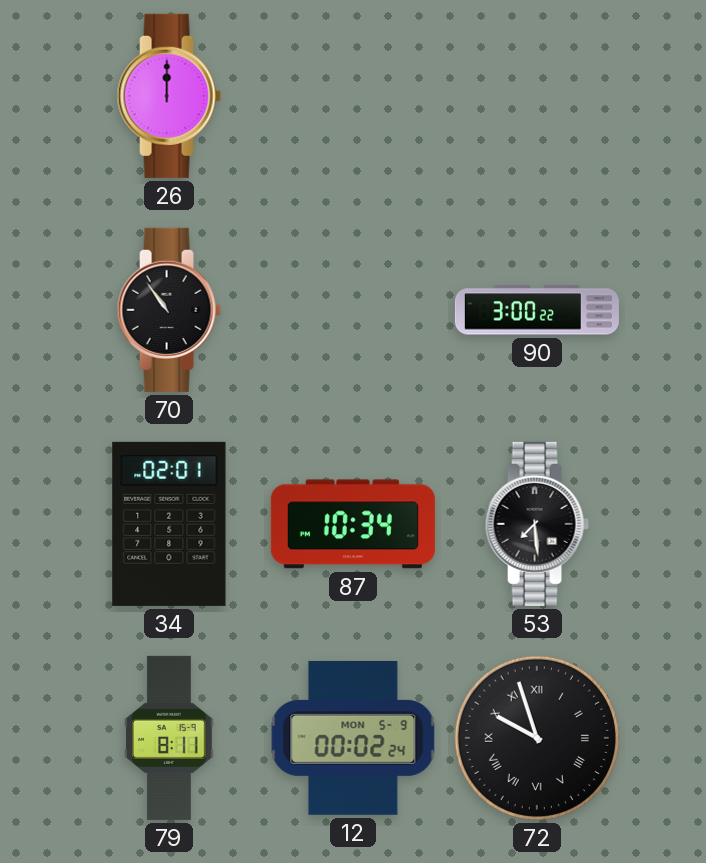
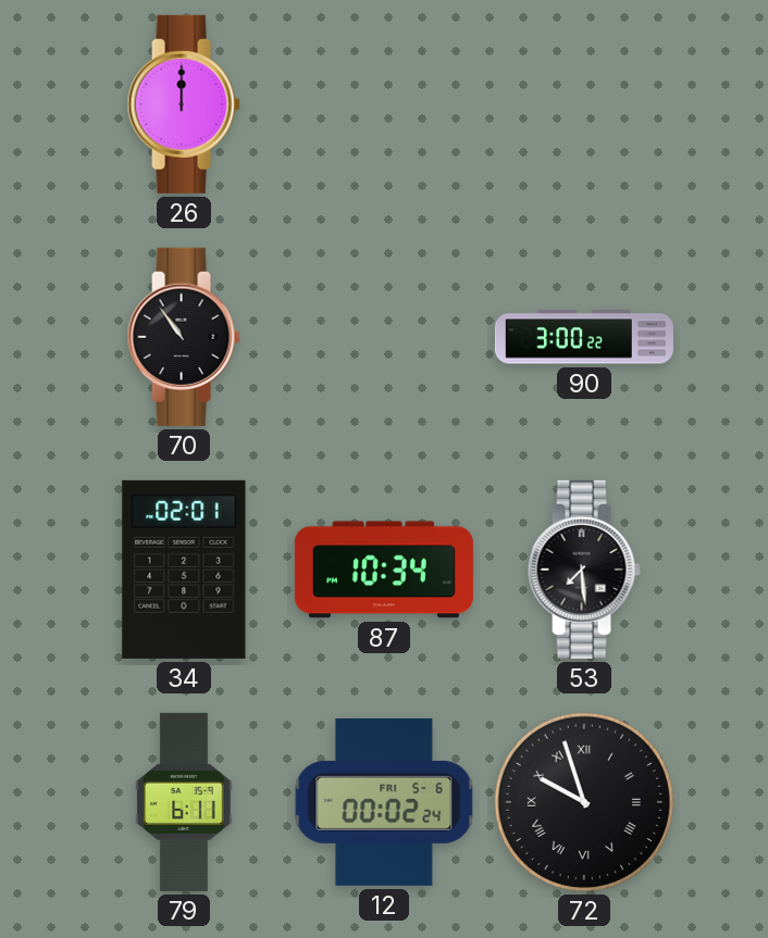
79: 8:11 -> 6:11 (184, 802)
12 date: MON 5-9 -> FRI 5-6 (384, 802)
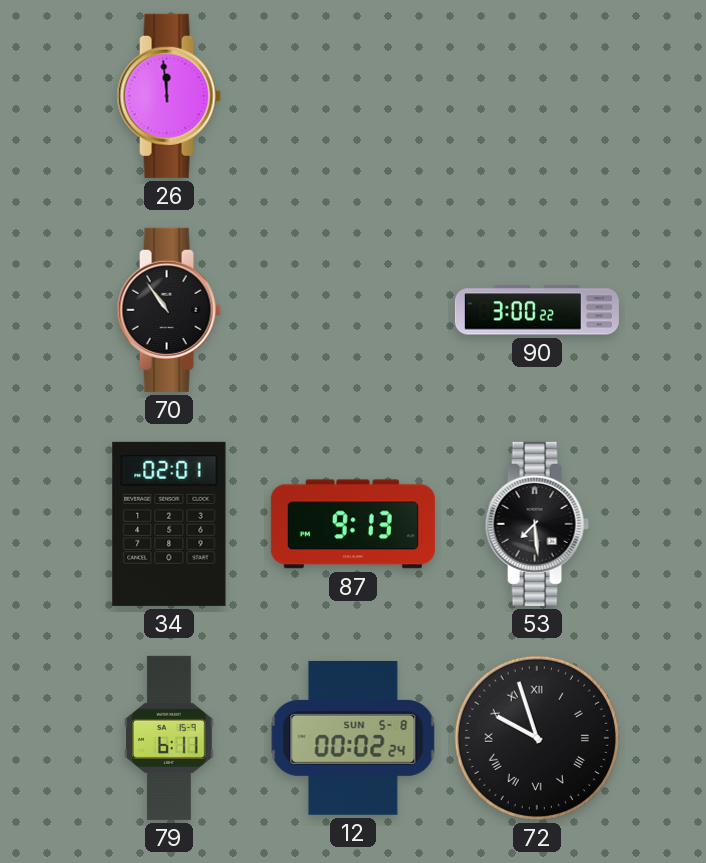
26: 12:00 -> 11:59 (169, 96)
87: 10:34 -> 9:13 (353, 524)
12 date: FRI 5-6 -> SUN 5-8 (353, 738)
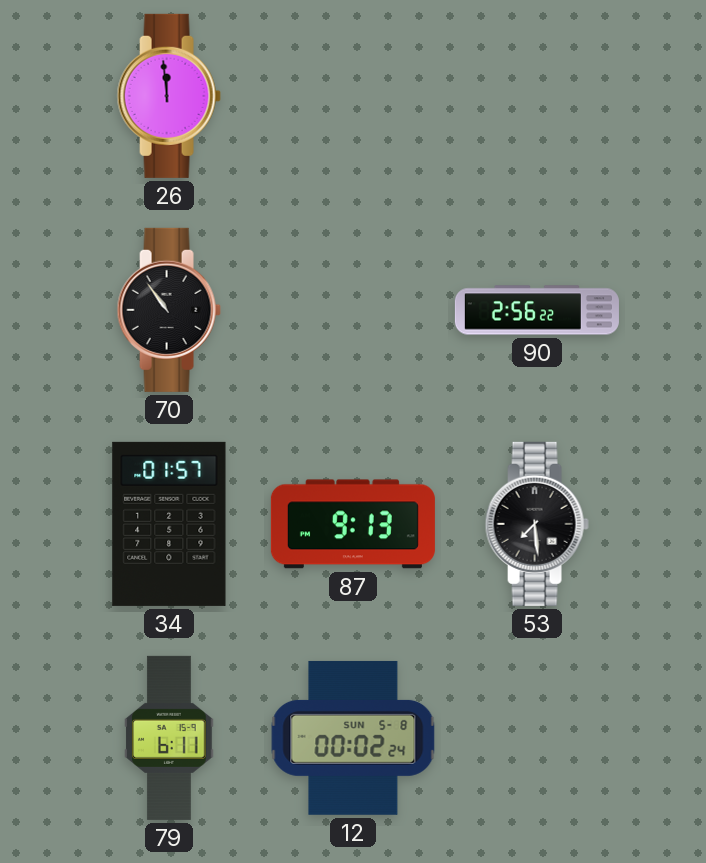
90: 3:00 -> 2:56 (537, 310)
34: 02:01 -> 01:57 (169, 524)
72: 9:57 -> none (537, 738)
